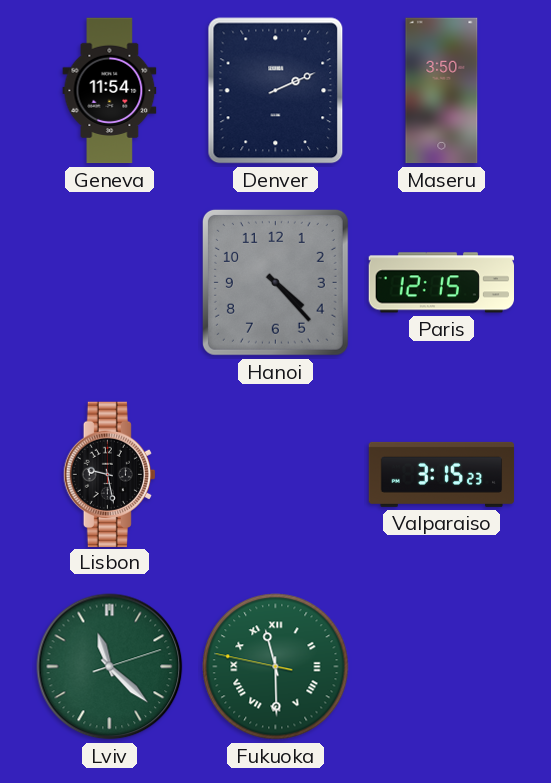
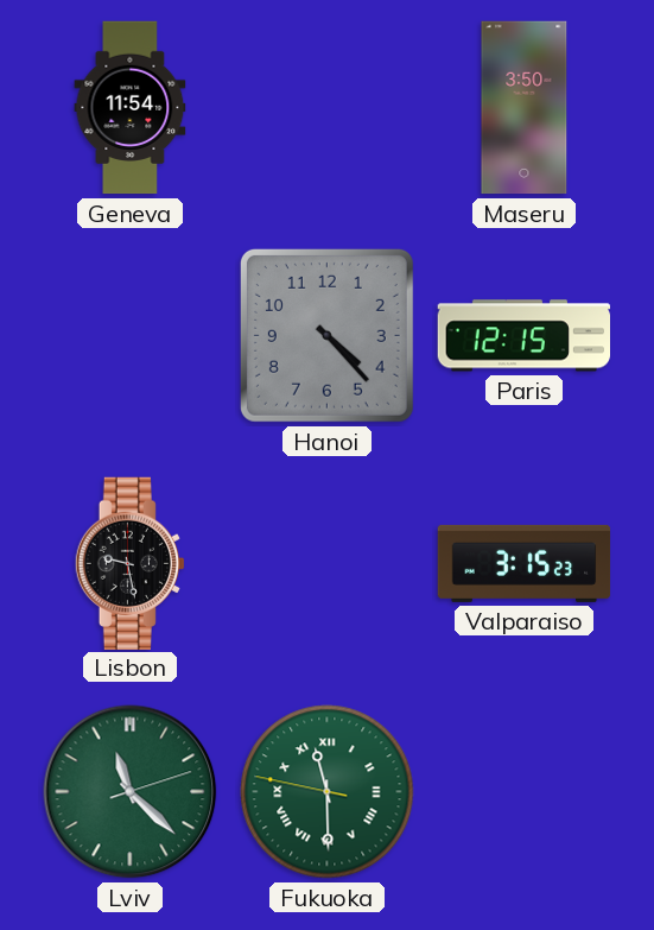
Denver: 2:11 -> none (276, 91)
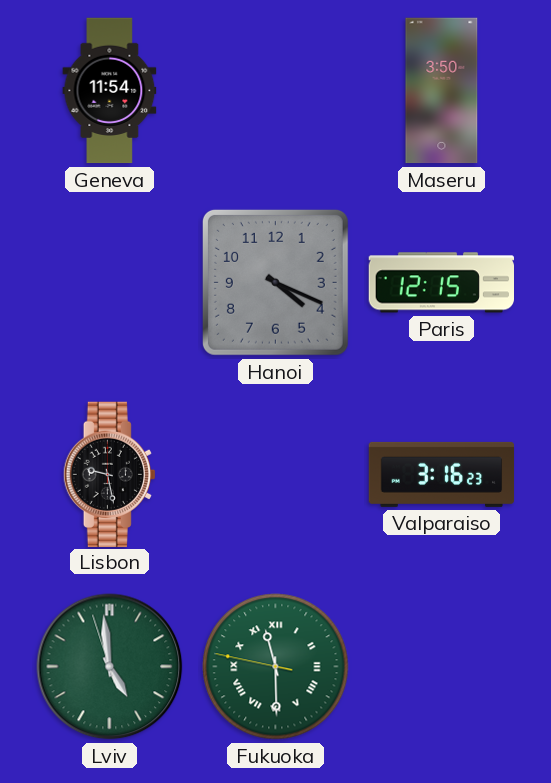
Hanoi: 4:23 -> 4:19 (275, 282)
Valparaiso: 3:15 -> 3:16 (442, 474)
Lviv: 11:22 -> 4:58 (110, 667)
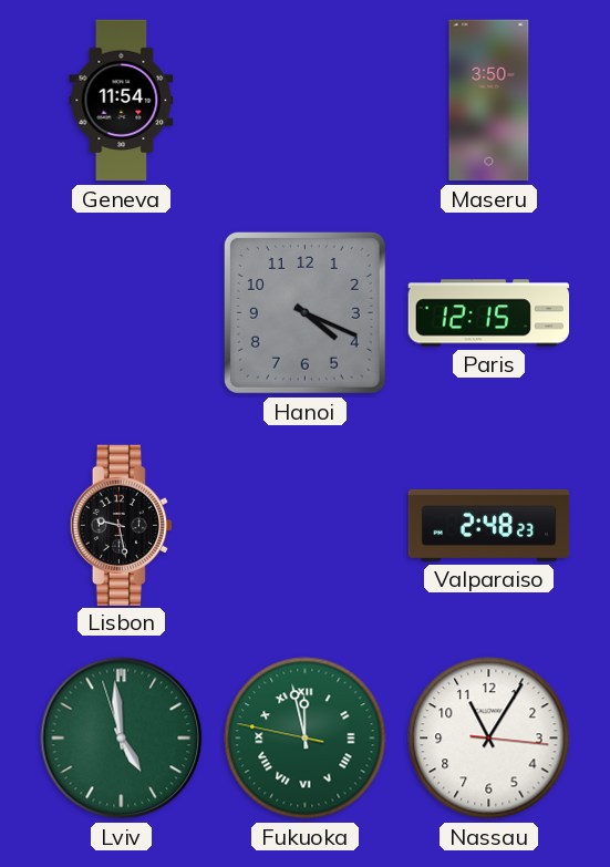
Valparaiso: 3:16 -> 2:48 (489, 525)
Fukuoka: 11:29 -> 11:57 (306, 739)
Nassau: none -> 11:05 (489, 739)
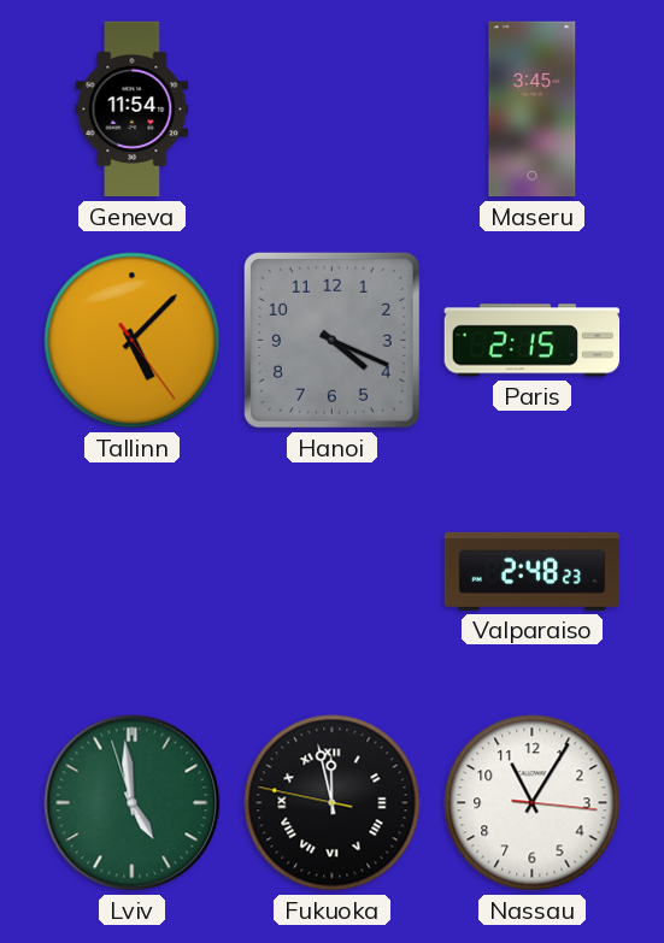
Maseru: 3:50 -> 3:45 (533, 110)
Tallinn: none -> 5:07 (133, 341)
Paris: 12:15 -> 2:15 (531, 341)
Lisbon: 9:28 -> none (121, 525)
Fukuoka dial: green -> black (333, 803)
